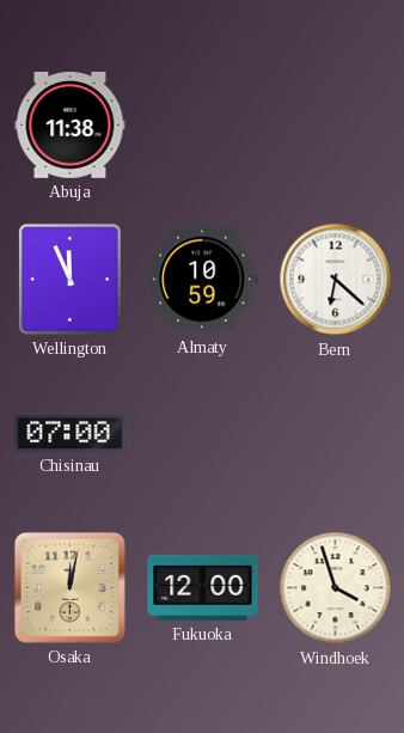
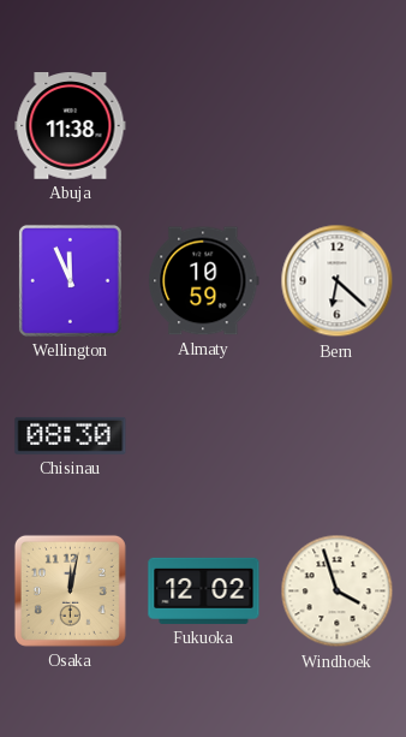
Chisinau: 07:00 -> 08:30 (71, 435)
Fukuoka: 12:00 -> 12:02 (204, 590)
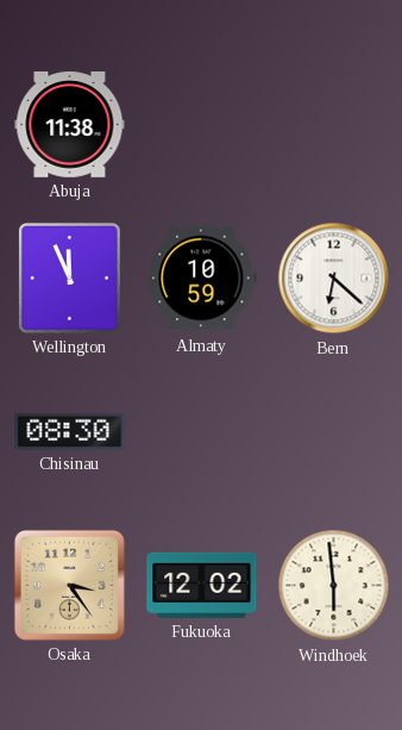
Osaka: 12:02 -> 3:24 (69, 585)
Windhoek: 3:57 -> 5:59 (334, 586)
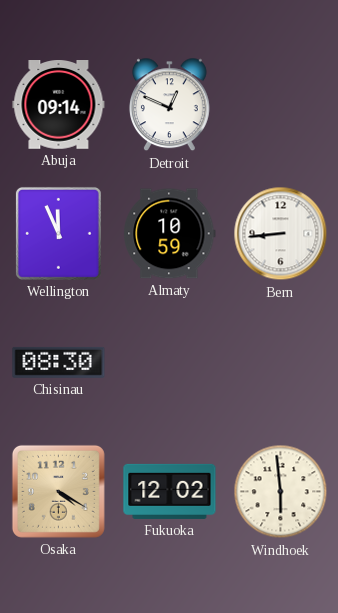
Abuja: 11:38 -> 09:14 (59, 105)
Detroit: none -> 12:49 (169, 105)
Bern: 6:22 -> 8:44 (281, 234)
Osaka: 3:24 -> 4:20 (58, 491)
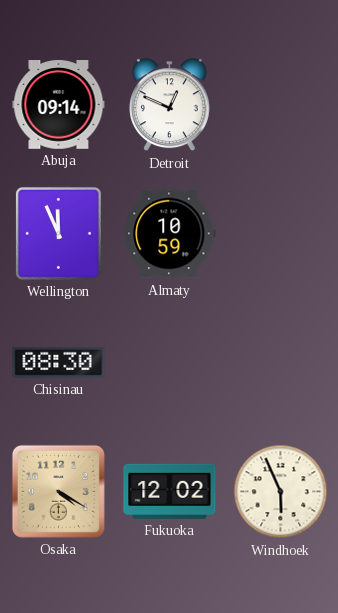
Bern: 8:44 -> none (281, 234)
Windhoek: 5:59 -> 5:56 (281, 492)
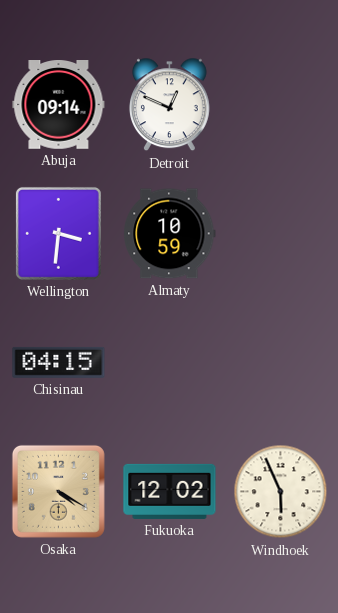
Wellington: 11:56 -> 3:31 (58, 233)
Chisinau: 08:30 -> 04:15 (59, 362)
